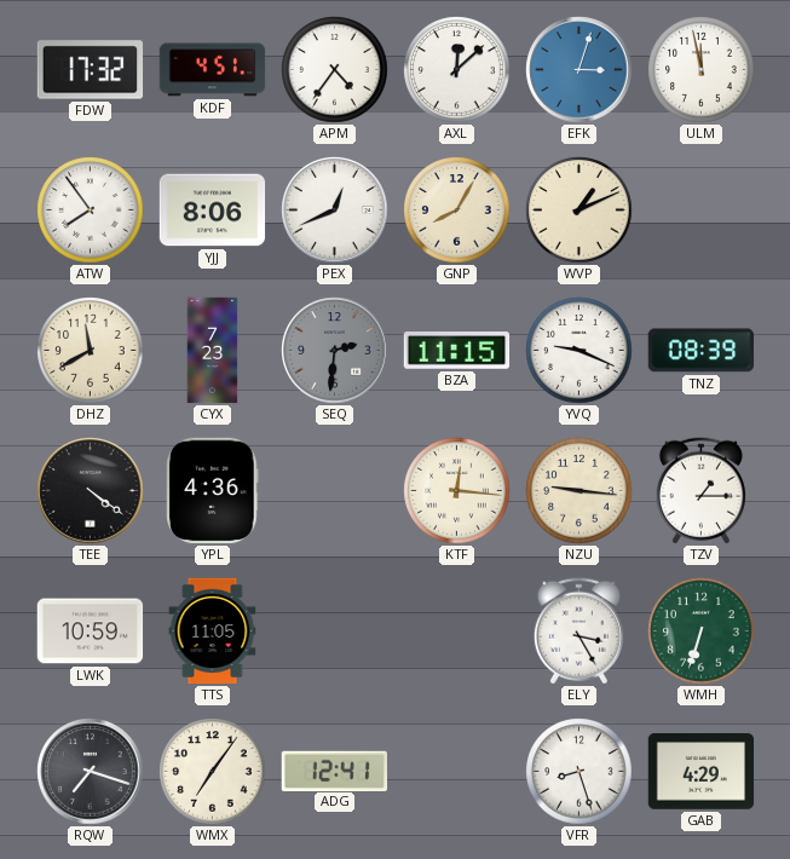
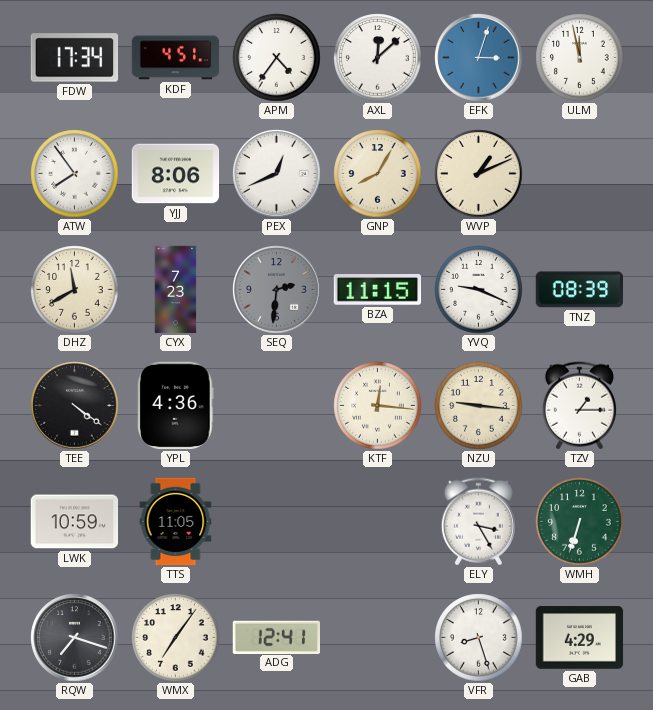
FDW: 17:32 -> 17:34 (75, 58)
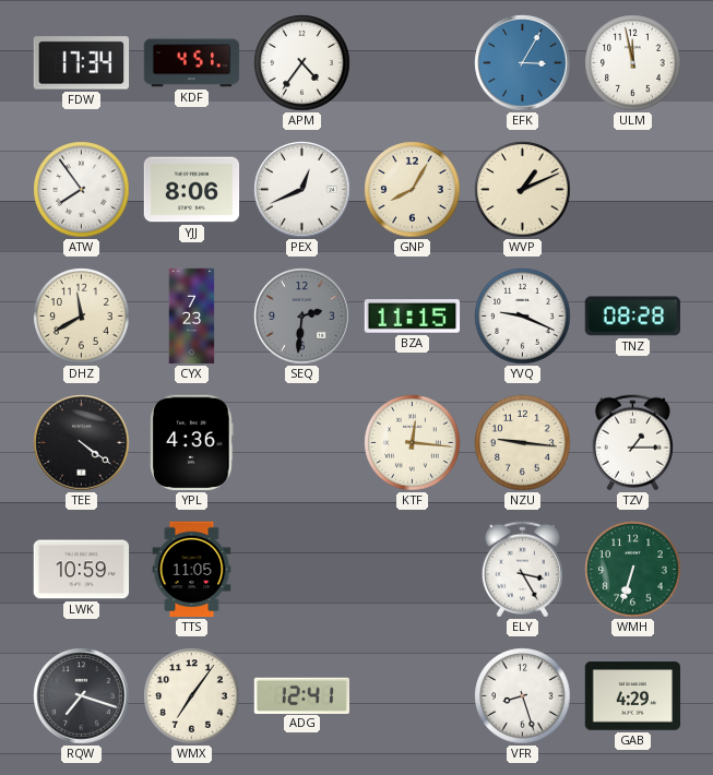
AXL: 12:08 -> none (378, 58)
EFK: 3:03 -> 3:05 (523, 63)
TNZ: 08:39 -> 08:28 (632, 317)
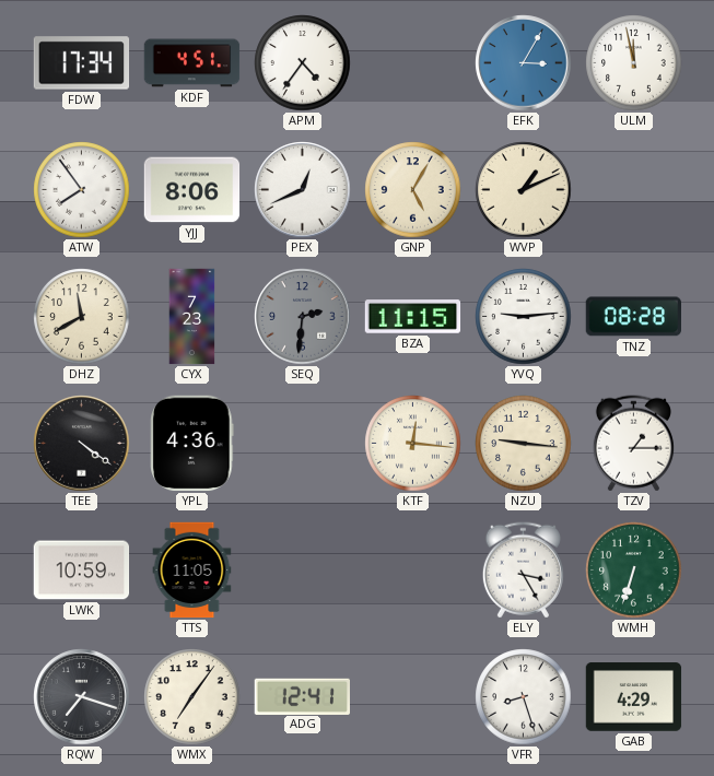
GNP: 8:05 -> 5:05 (413, 190)
YVQ: 9:19 -> 9:14 (524, 317)
